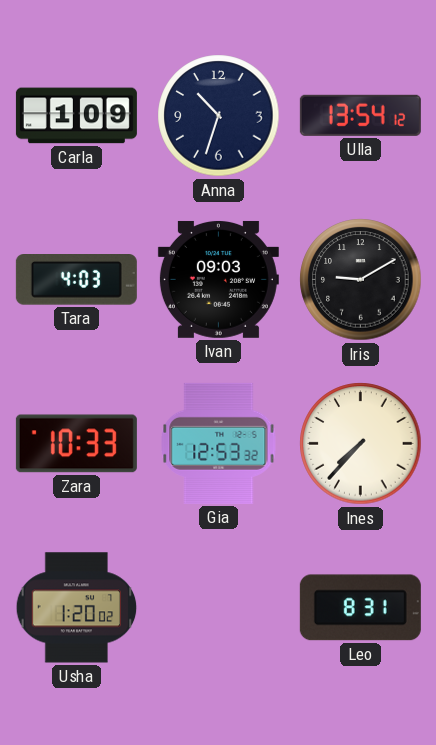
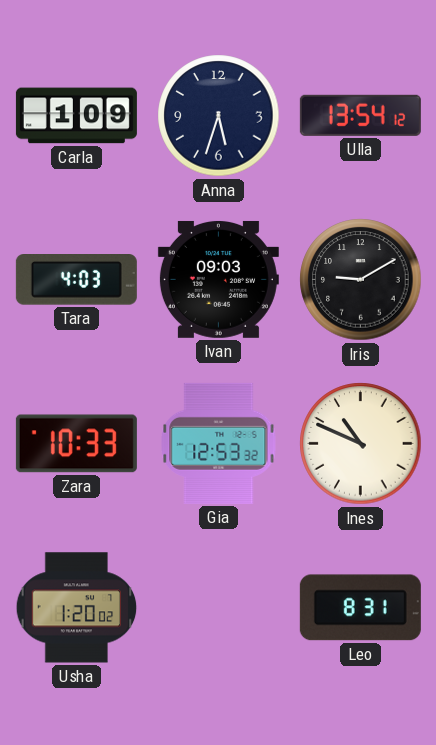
Anna: 10:33 -> 5:33 (219, 116)
Ines: 7:37 -> 10:49 (361, 444)
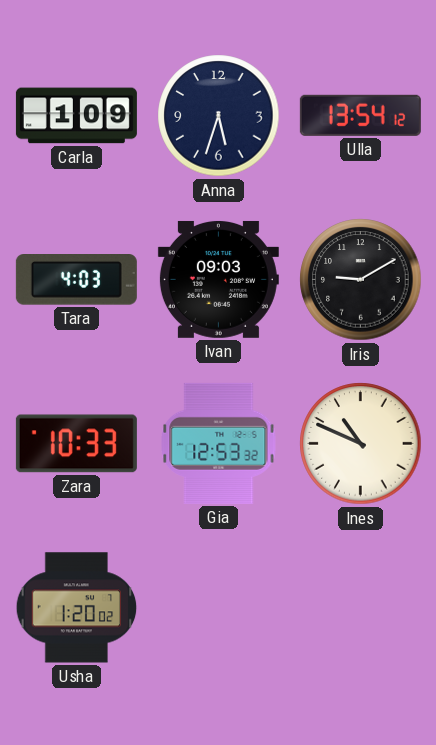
Leo: 8:31 -> none (360, 608)
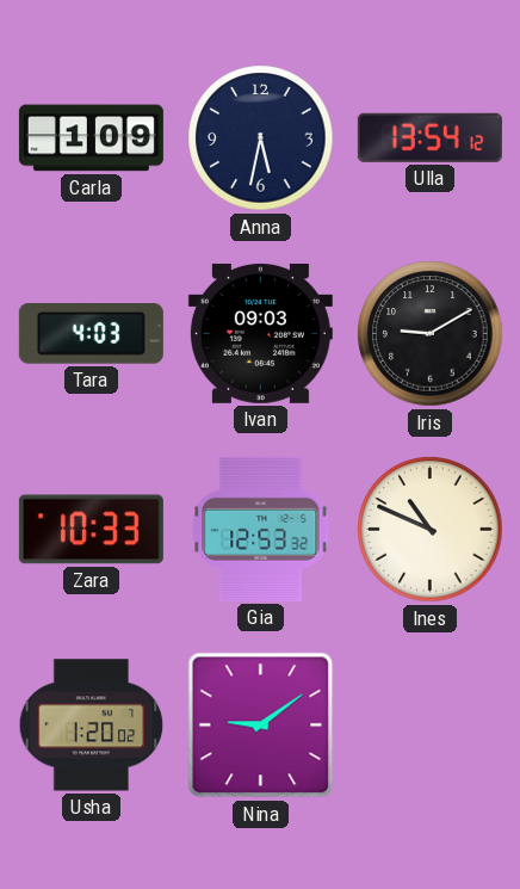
Anna: 5:33 -> 5:32 (261, 138)
Nina: none -> 9:09 (261, 726)
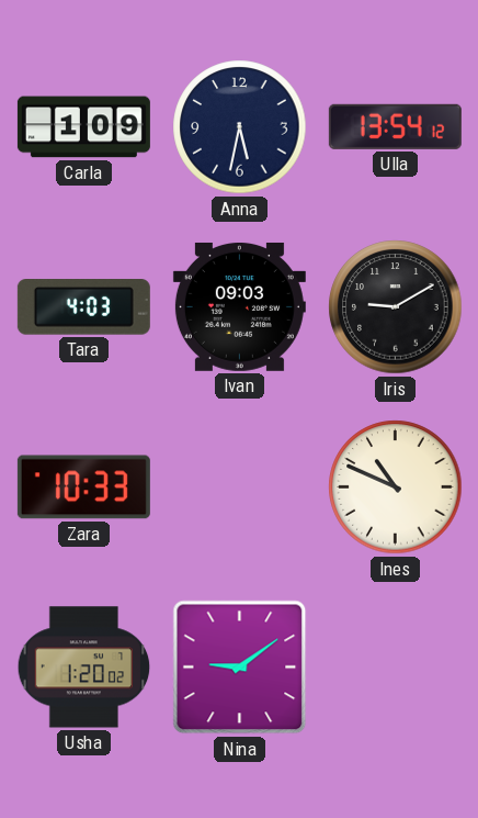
Gia: 12:53 -> none (261, 529)
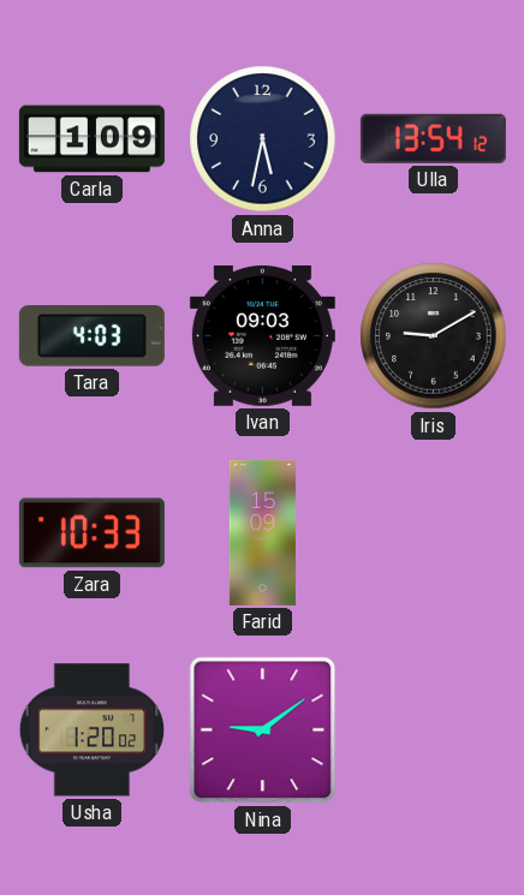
Farid: none -> 15:09 (262, 532)
Ines: 10:49 -> none (396, 488)
